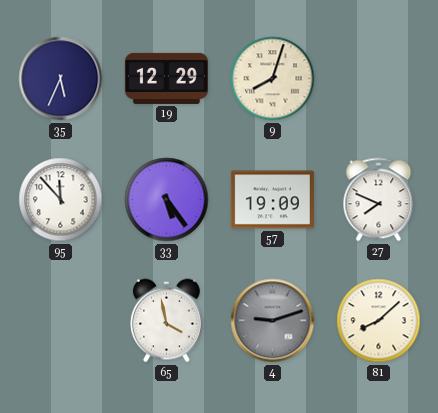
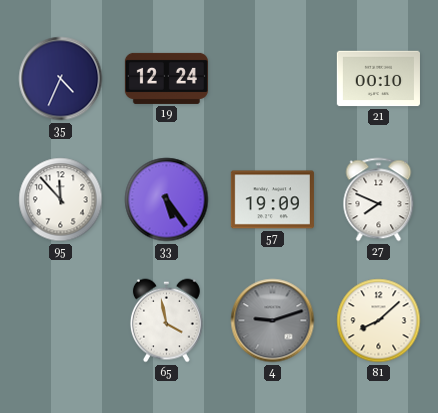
35: 5:34 -> 4:34 (61, 79)
19: 12:29 -> 12:24 (166, 78)
9: 8:03 -> none (273, 79)
21: none -> 00:10 (378, 79)
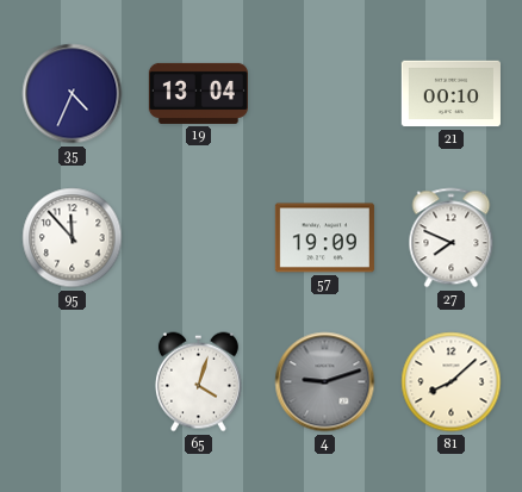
19: 12:24 -> 13:04 (198, 93)
33: 5:24 -> none (167, 200)
65: 3:58 -> 4:03 (198, 382)
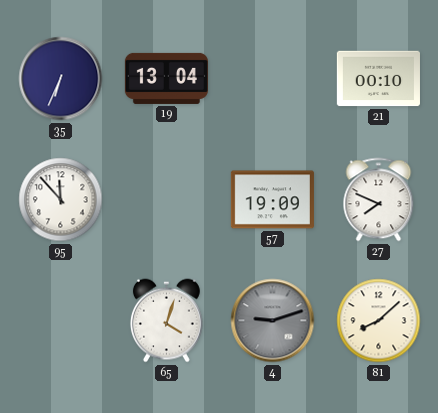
35: 4:34 -> 6:34 (61, 79)
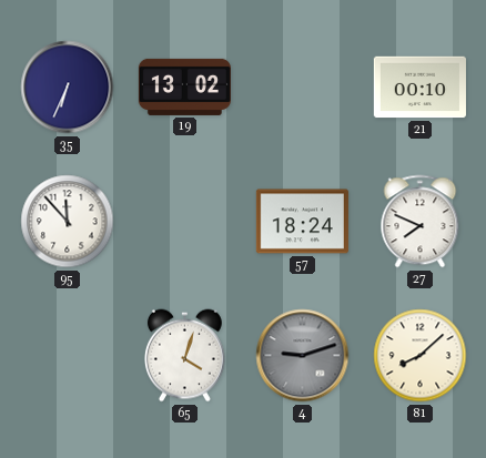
19: 13:04 -> 13:02 (184, 86)
57: 19:09 -> 18:24 (302, 222)
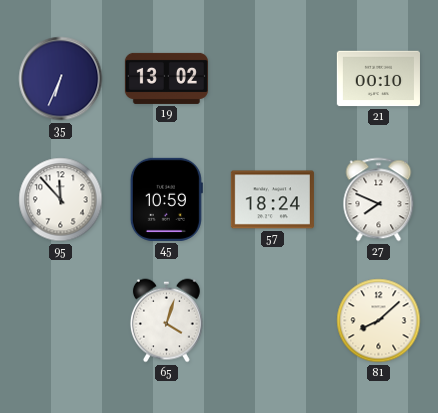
45: none -> 10:59 (166, 199)
4: 9:12 -> none (303, 356)
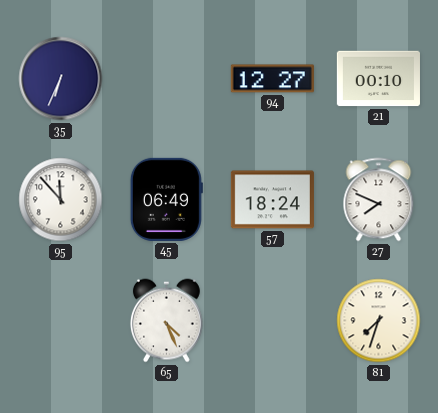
19: 13:02 -> none (166, 78)
94: none -> 12:27 (272, 79)
45: 10:59 -> 06:49 (166, 199)
65: 4:03 -> 4:26 (166, 321)
81: 8:08 -> 7:33 (379, 321)
